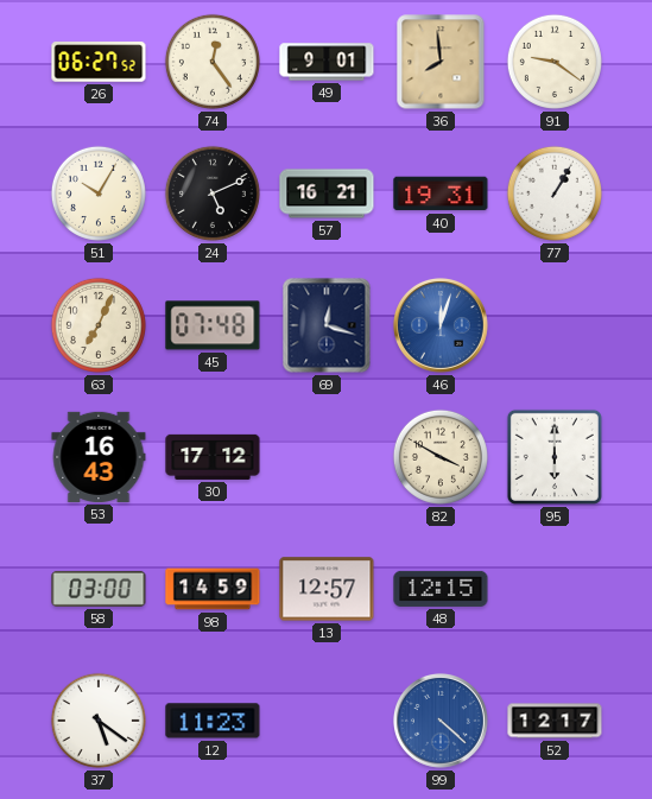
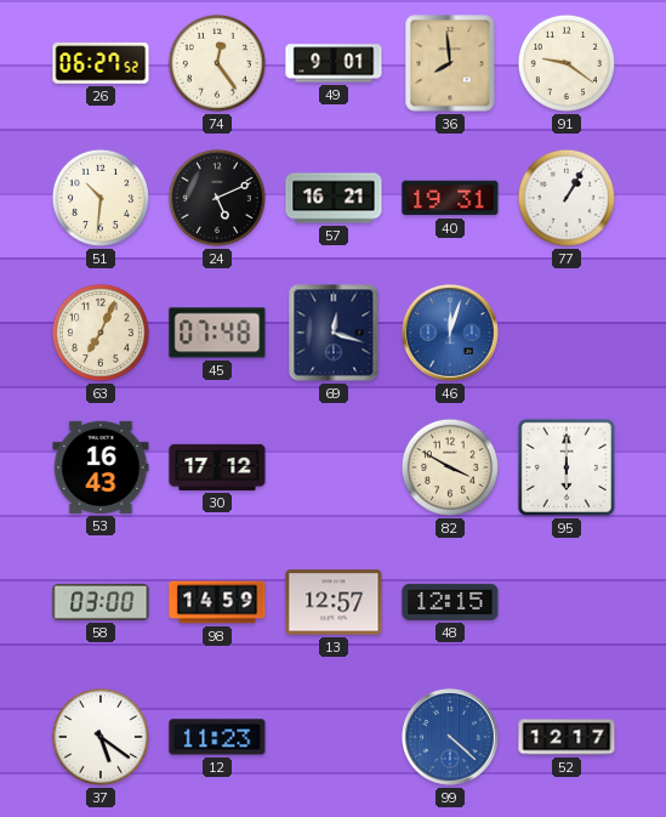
51: 10:05 -> 10:31 (101, 198)
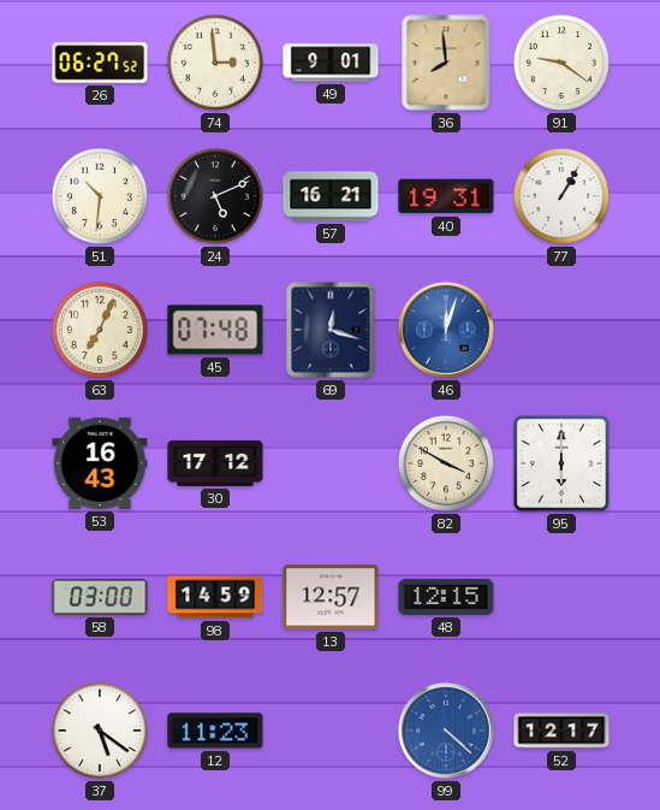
74: 12:24 -> 2:59 (215, 63)
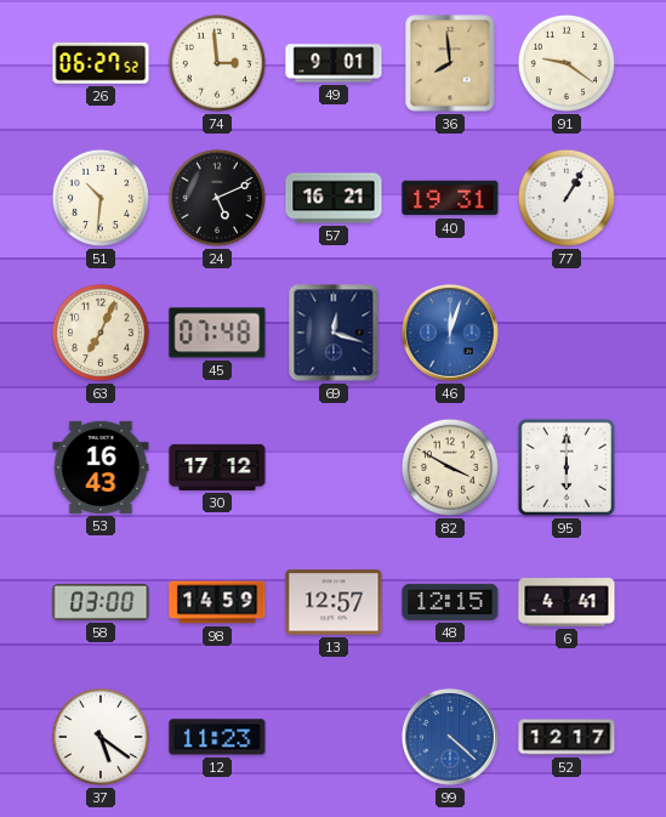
6: none -> 4:41 (567, 602)
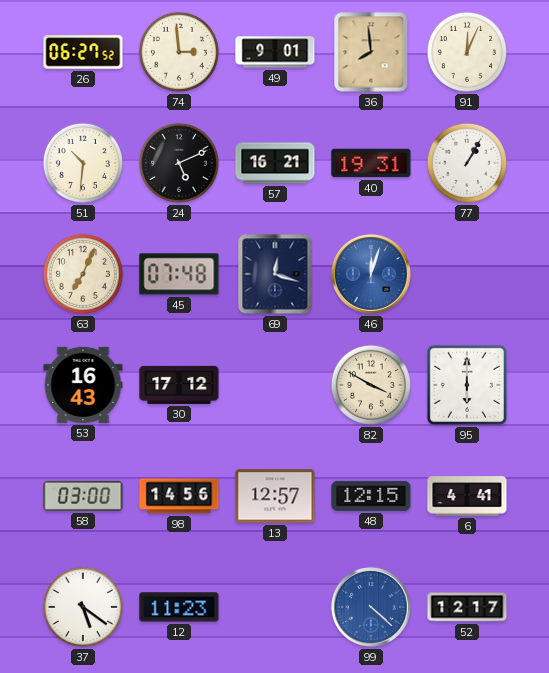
91: 9:21 -> 12:04 (467, 52)
98: 14:59 -> 14:56 (179, 496)
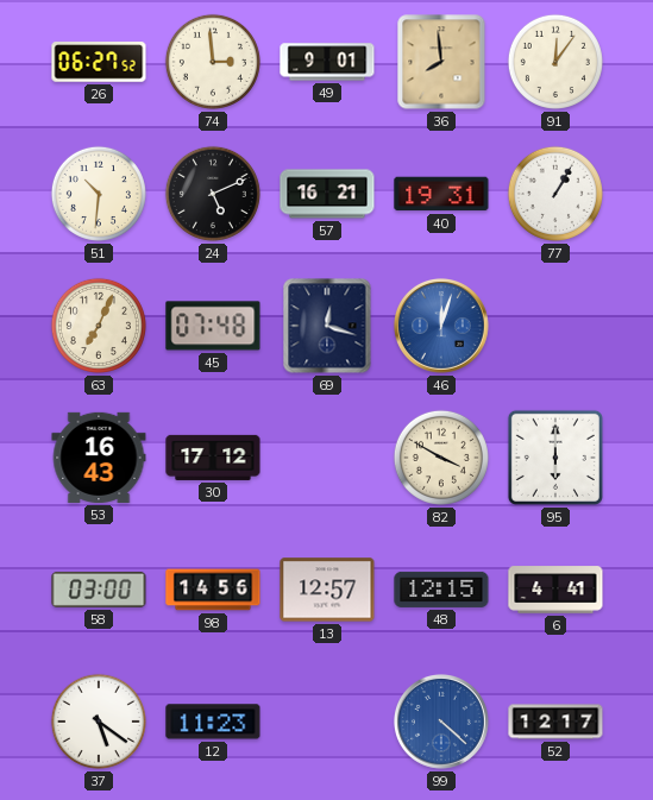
91: 12:04 -> 12:06 (555, 62)
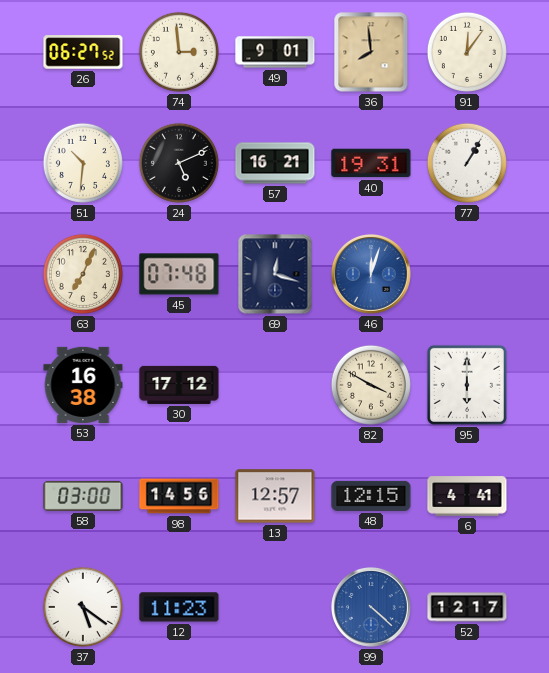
53: 16:43 -> 16:38 (83, 385)
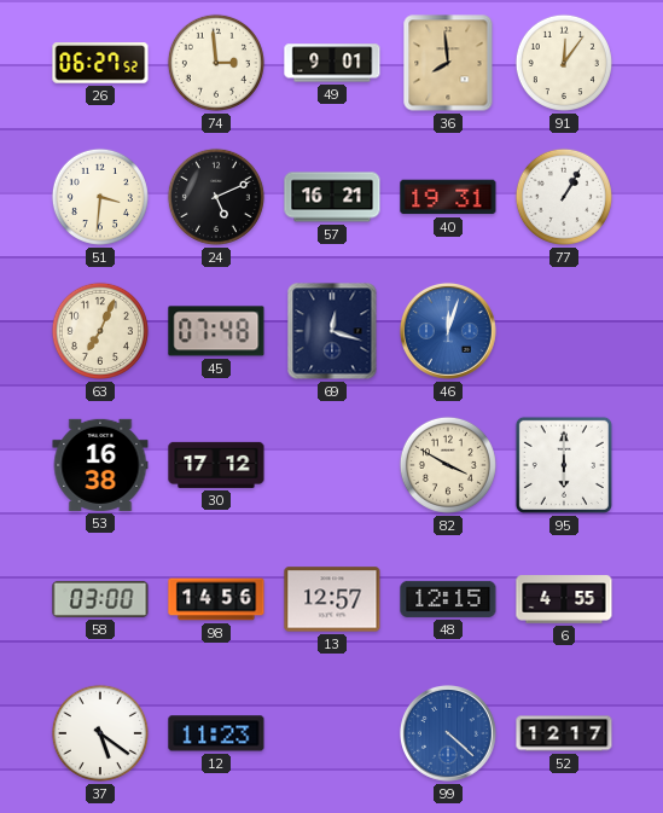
51: 10:31 -> 3:31 (100, 197)
6: 4:41 -> 4:55 (564, 599)
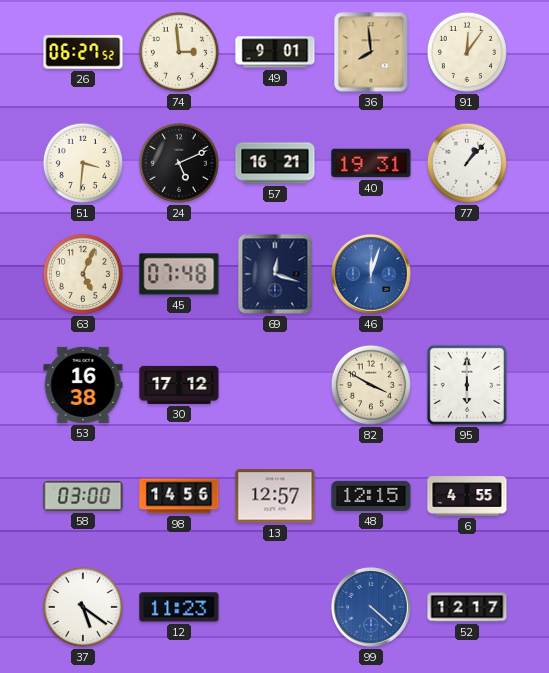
77: 1:05 -> 1:07 (467, 163)
63: 7:04 -> 5:04 (83, 274)
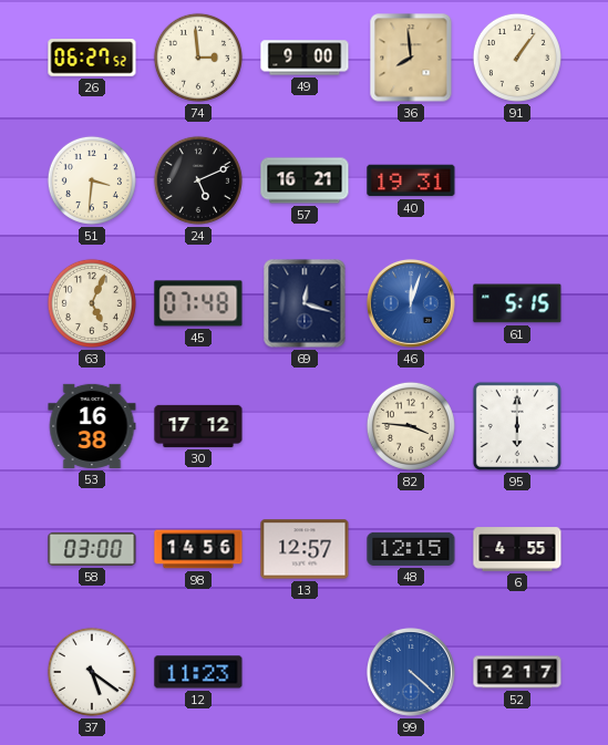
49: 9:01 -> 9:00 (305, 58)
91: 12:06 -> 1:06 (517, 58)
77: 1:07 -> none (467, 163)
61: none -> 5:15 (517, 303)
82: 3:50 -> 3:46 (411, 426)
